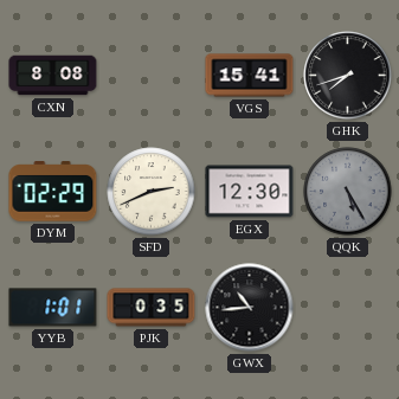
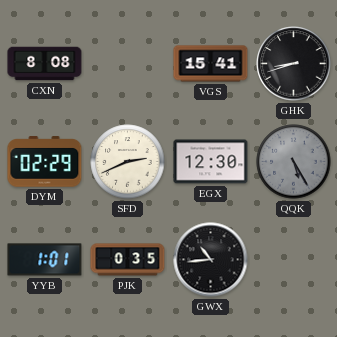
GHK: 7:42 -> 8:42 (294, 64)
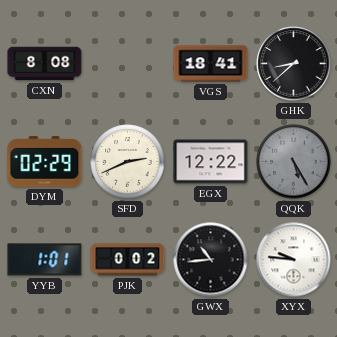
VGS: 15:41 -> 18:41 (211, 64)
GHK: 8:42 -> 8:38 (294, 64)
EGX: 12:30 -> 12:22 (211, 162)
PJK: 0:35 -> 0:02 (128, 260)
XYX: none -> 9:46 (294, 260)
